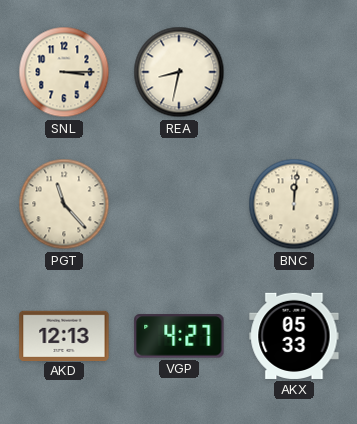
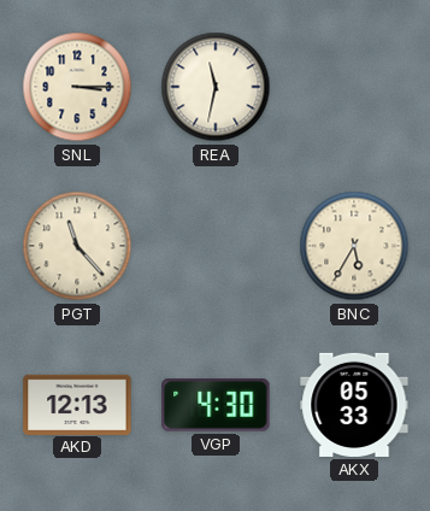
REA: 8:32 -> 11:32 (216, 87)
BNC: 12:01 -> 5:35 (354, 246)
VGP: 4:27 -> 4:30 (216, 405)
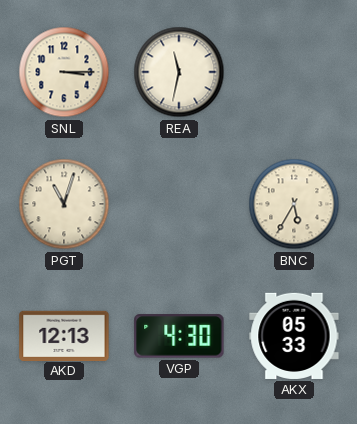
PGT: 11:23 -> 11:03 (64, 204)
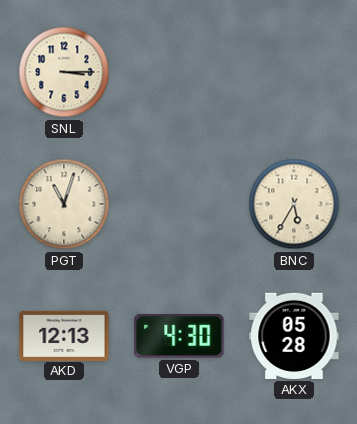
REA: 11:32 -> none (179, 72)
AKX: 05:33 -> 05:28 (294, 336)
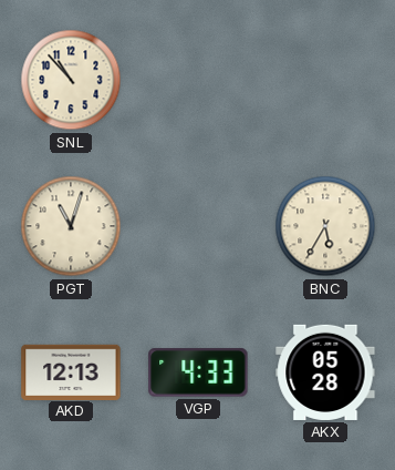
SNL: 3:15 -> 10:53 (71, 80)
VGP: 4:30 -> 4:33 (198, 372)
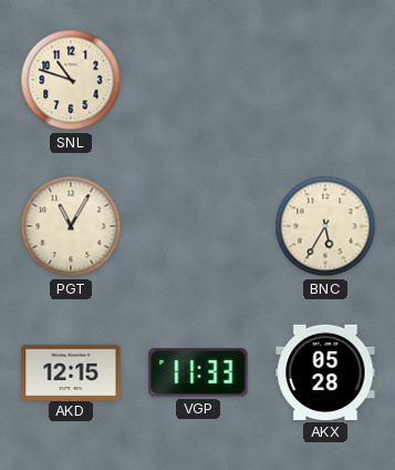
SNL: 10:53 -> 10:48 (71, 80)
PGT: 11:03 -> 11:05 (71, 226)
AKD: 12:13 -> 12:15 (71, 371)
VGP: 4:33 -> 11:33 (198, 372)
